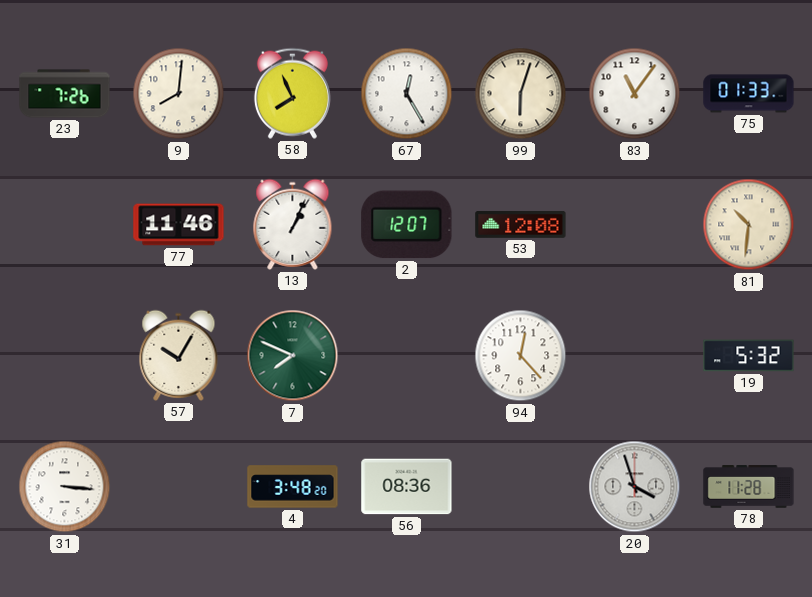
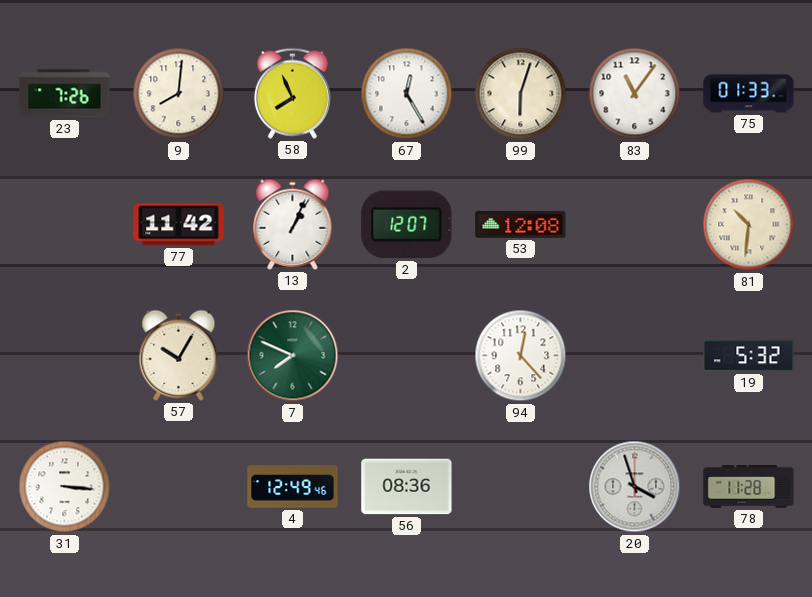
77: 11:46 -> 11:42 (179, 225)
4: 3:48 -> 12:49 (293, 487)
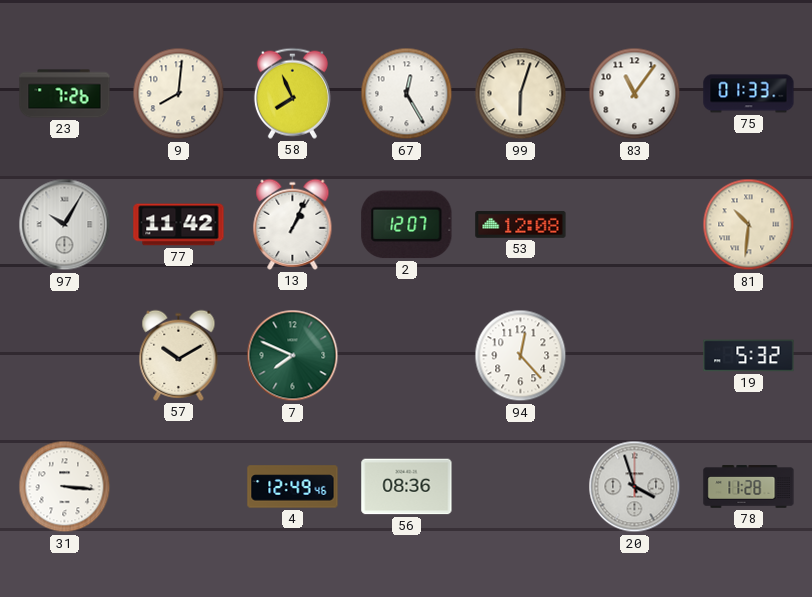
97: none -> 10:05 (65, 225)
57: 10:05 -> 10:10 (179, 355)
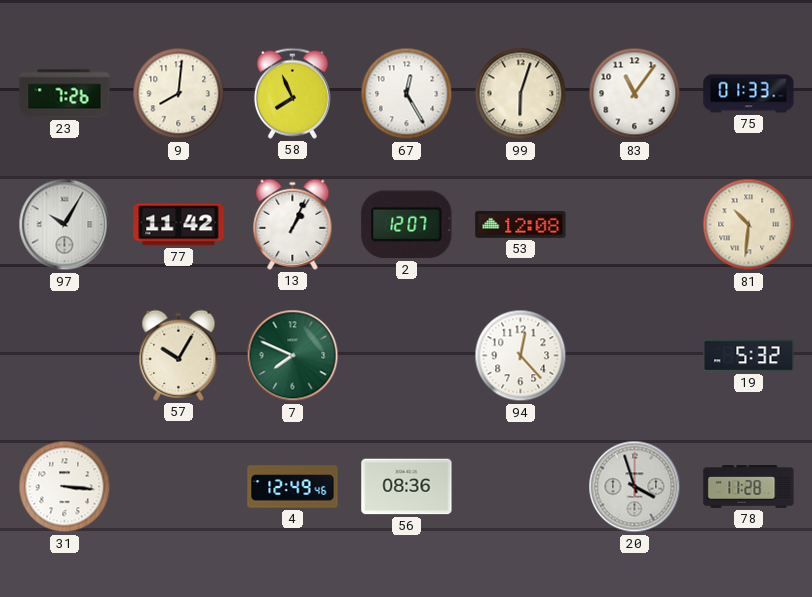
57: 10:10 -> 10:05 (179, 355)
